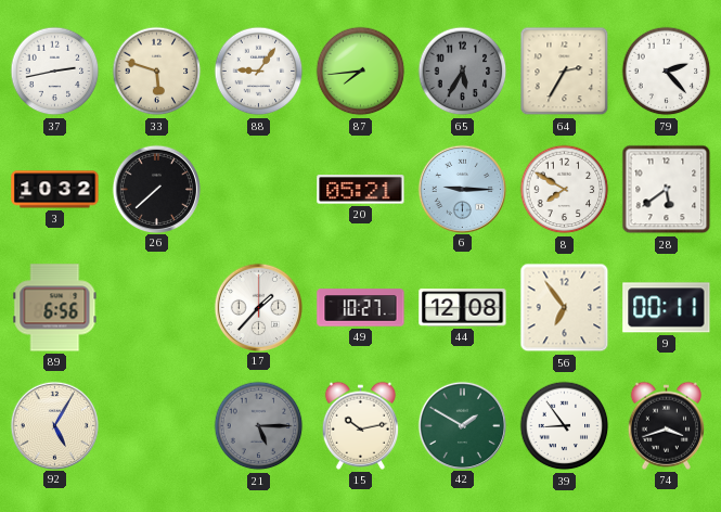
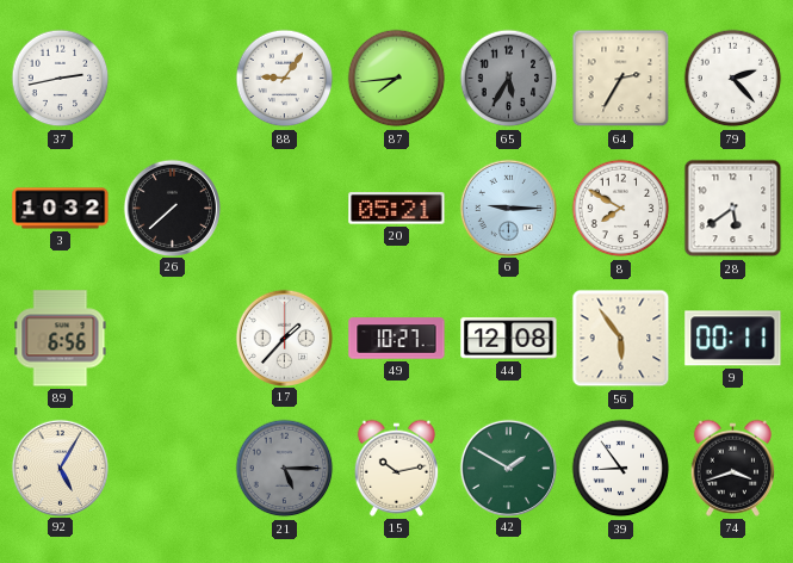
33: 5:48 -> none (157, 72)
56: 6:54 -> 5:54 (621, 339)
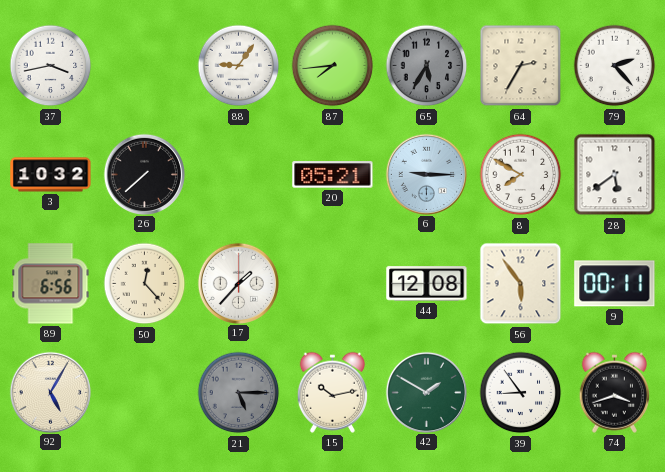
37: 2:43 -> 3:43 (51, 66)
50: none -> 12:23 (145, 284)
49: 10:27 -> none (397, 339)
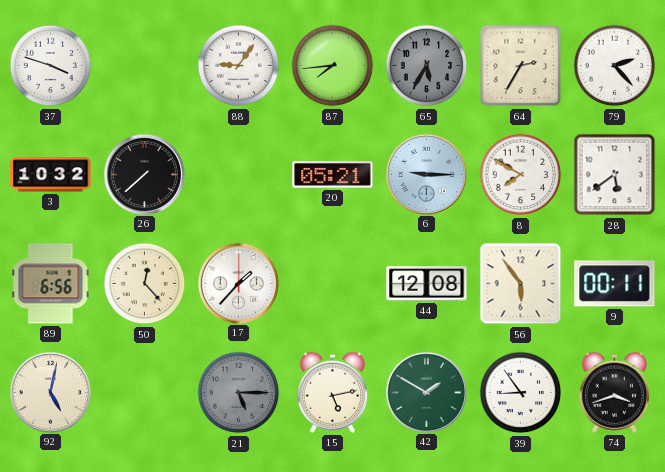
37: 3:43 -> 3:48 (51, 66)
92: 5:05 -> 5:02 (50, 392)
15: 10:13 -> 5:13 (332, 392)
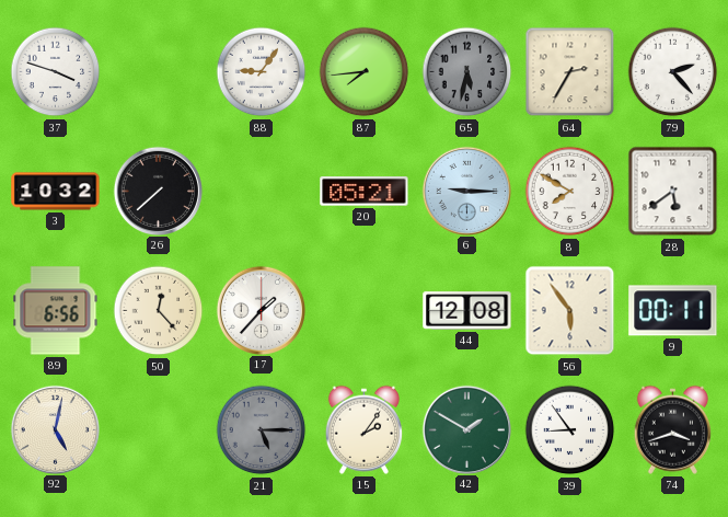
65: 5:35 -> 5:32 (467, 72)
15: 5:13 -> 2:06 (363, 429)
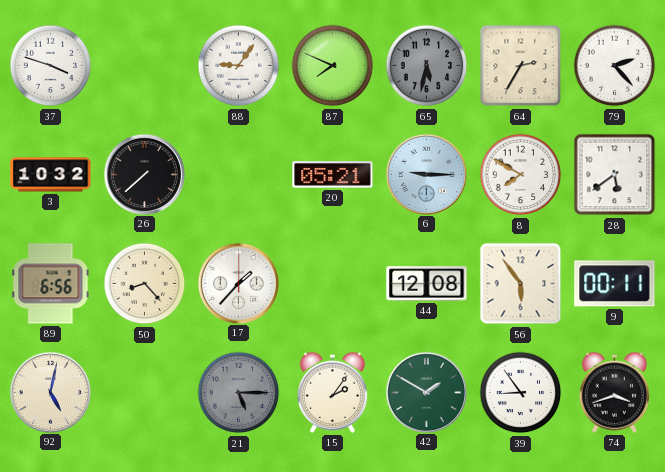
87: 7:44 -> 7:49 (333, 66)
50: 12:23 -> 8:23 (145, 284)
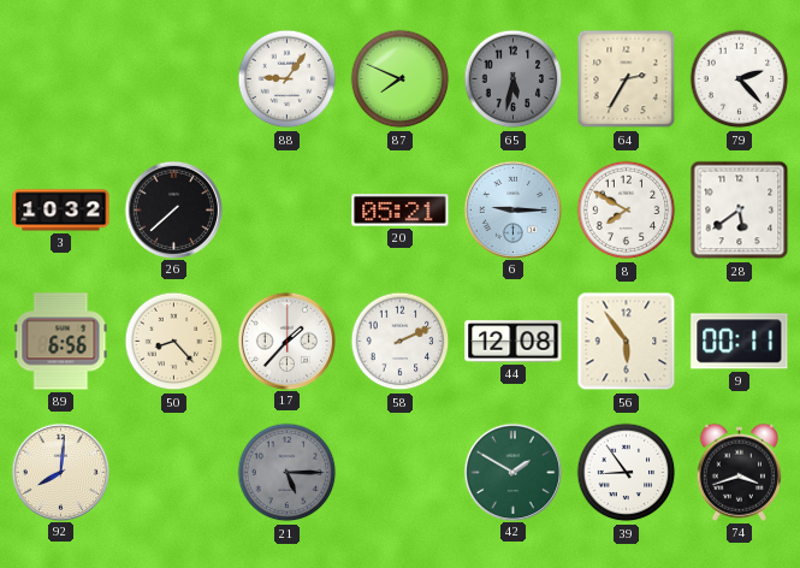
37: 3:48 -> none (51, 66)
58: none -> 2:11 (401, 342)
92: 5:02 -> 8:01 (60, 472)
15: 2:06 -> none (332, 392)
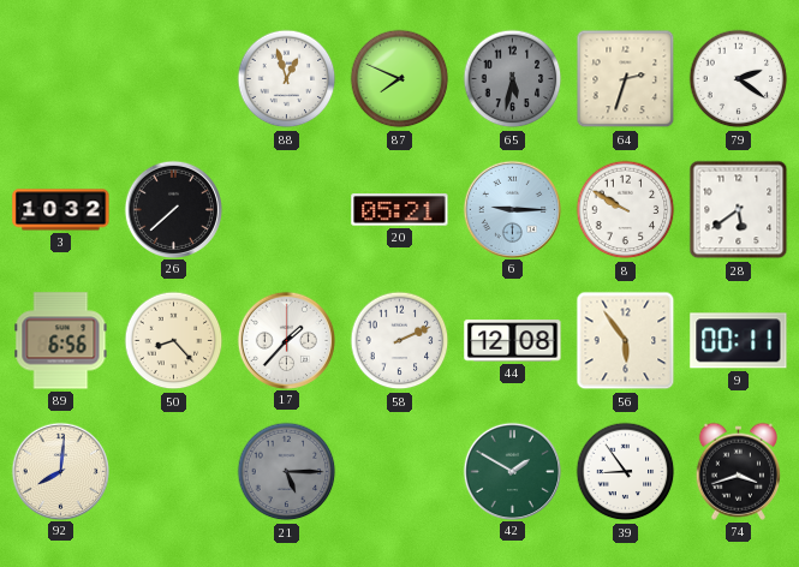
88: 9:06 -> 12:57 (287, 79)
64: 2:35 -> 2:33 (626, 79)
79: 2:23 -> 2:21 (739, 79)
8: 7:50 -> 9:50 (626, 210)
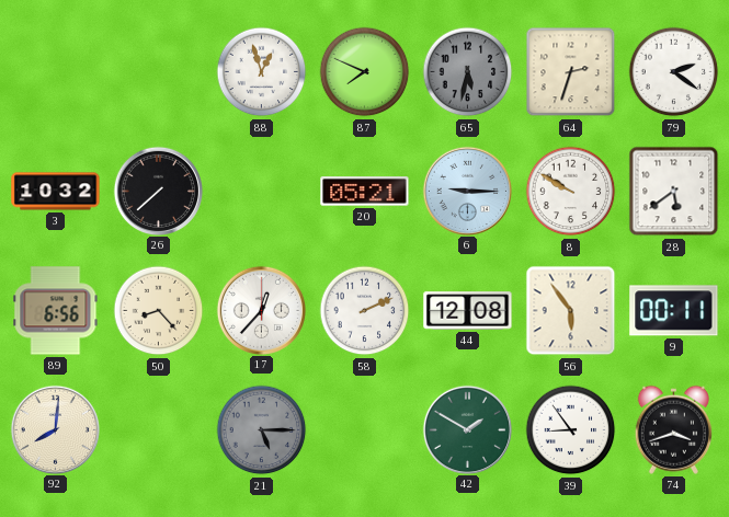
17: 1:37 -> 12:37 (261, 310)
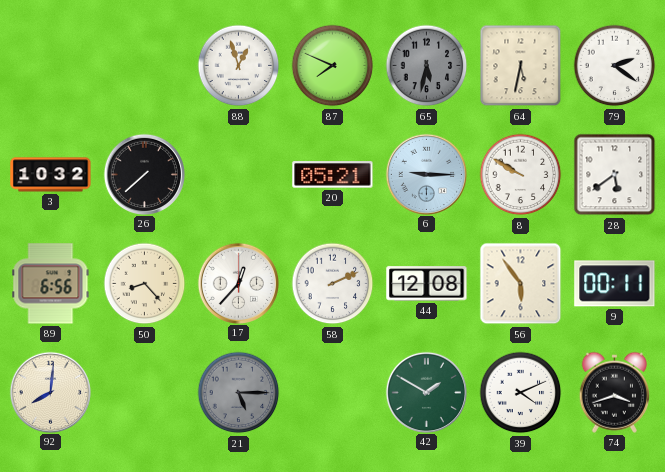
64: 2:33 -> 5:32 (521, 66)
39: 8:54 -> 4:11 (521, 393)
